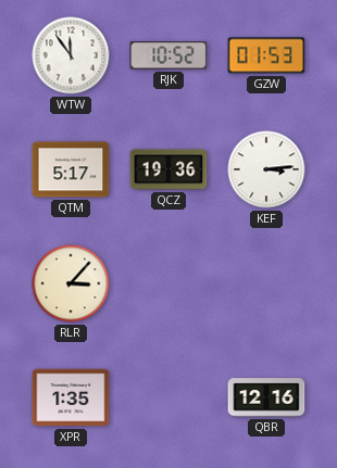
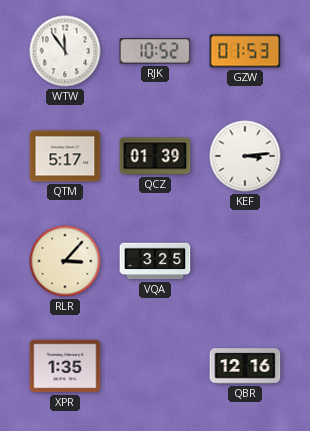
QCZ: 19:36 -> 01:39 (155, 156)
VQA: none -> 3:25 (155, 261)
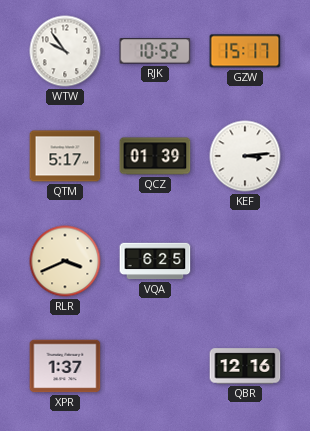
WTW: 11:54 -> 9:54 (65, 51)
GZW: 01:53 -> 15:17 (245, 51)
RLR: 3:07 -> 3:41 (65, 261)
VQA: 3:25 -> 6:25 (155, 261)
XPR: 1:35 -> 1:37 (65, 366)
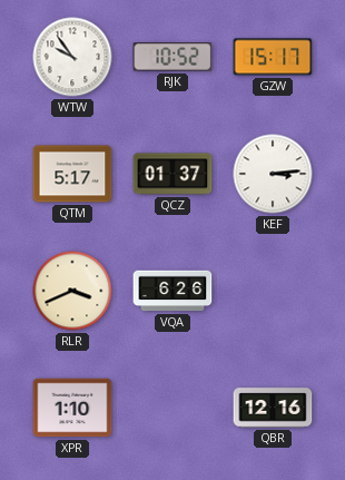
QCZ: 01:39 -> 01:37 (172, 174)
VQA: 6:25 -> 6:26 (172, 291)
XPR: 1:37 -> 1:10 (72, 408)
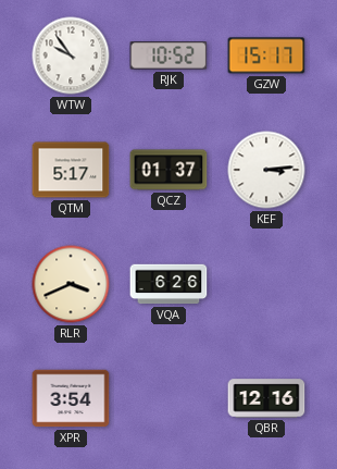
XPR: 1:10 -> 3:54 (71, 398)
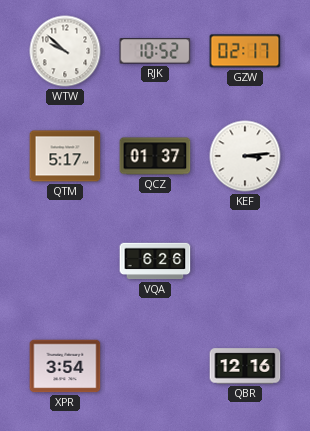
WTW: 9:54 -> 9:52 (65, 51)
GZW: 15:17 -> 02:17 (245, 51)
RLR: 3:41 -> none (71, 284)
